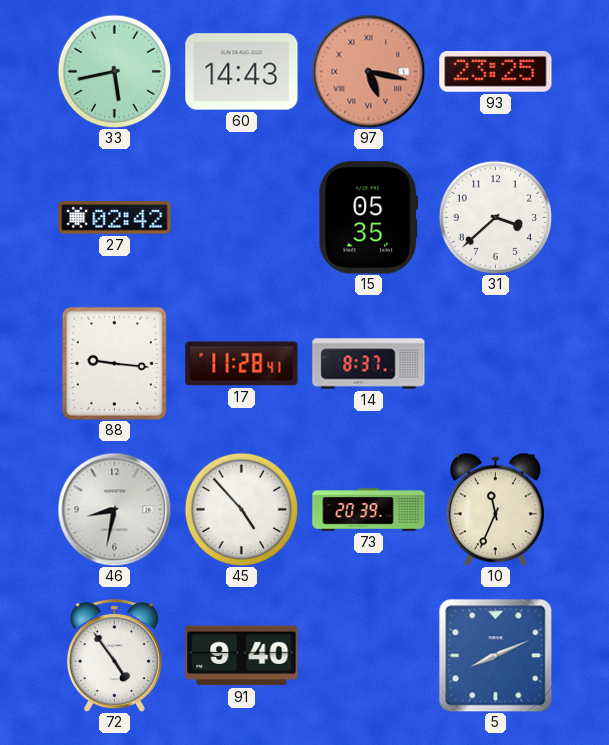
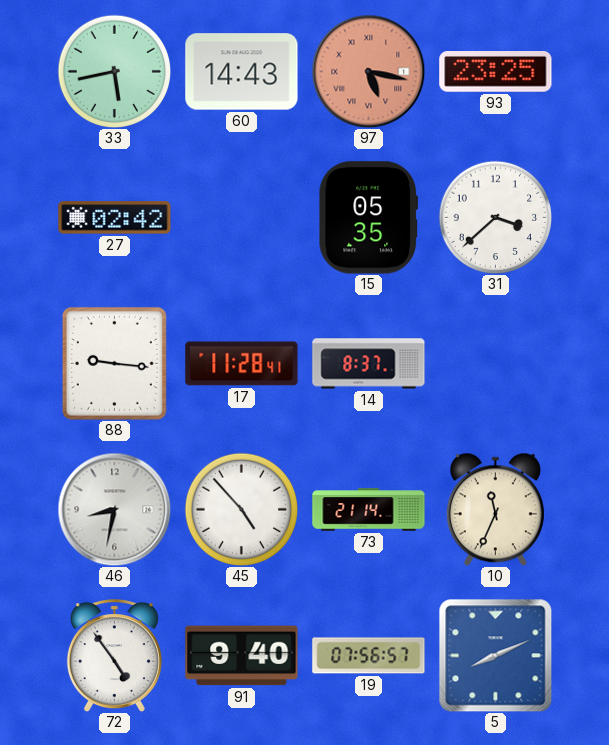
73: 20:39 -> 21:14 (369, 510)
19: none -> 07:56 (369, 656)
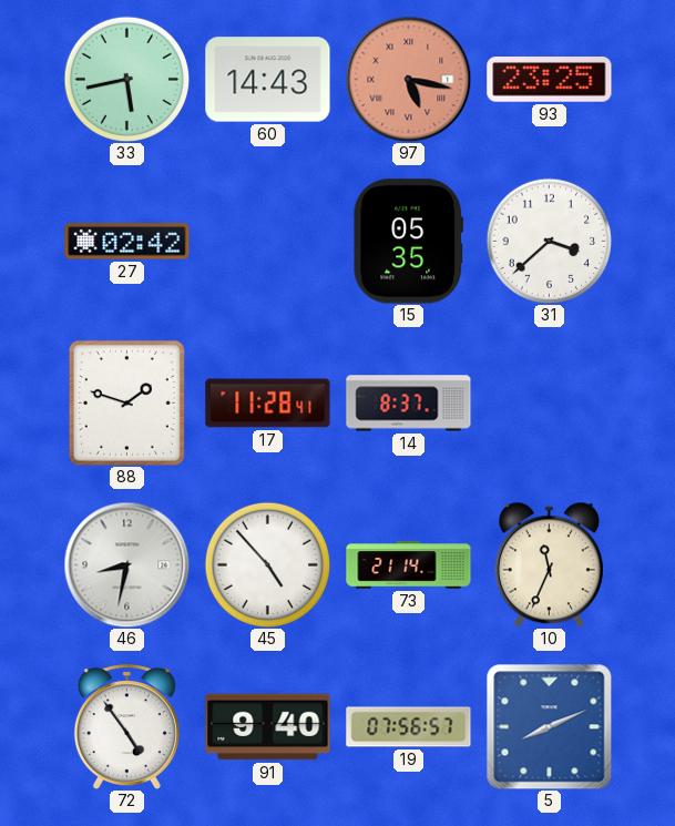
88: 9:16 -> 1:48 (126, 402)
